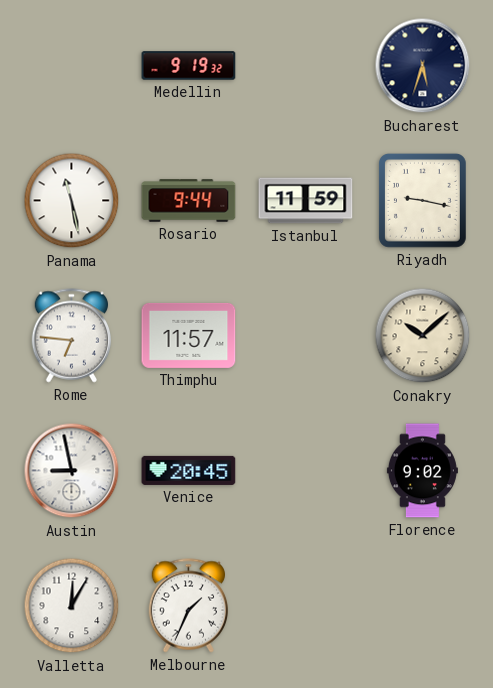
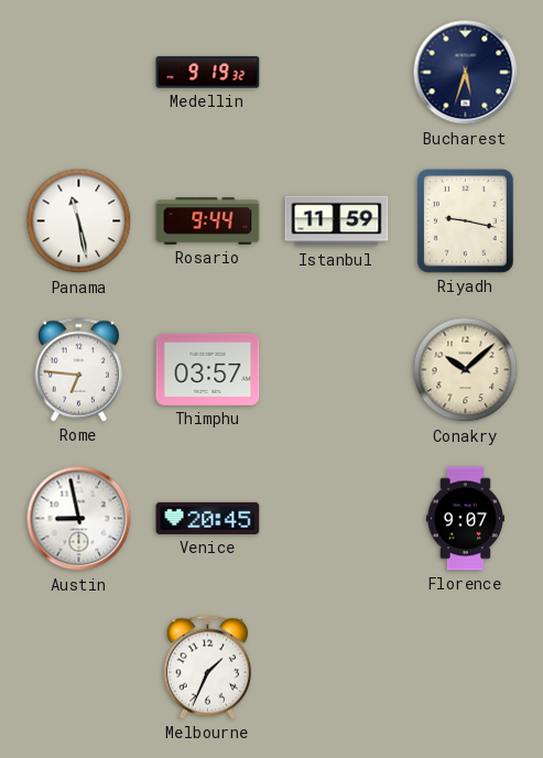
Thimphu: 11:57 -> 03:57 (208, 369)
Florence: 9:02 -> 9:07 (465, 519)
Valletta: 12:05 -> none (72, 606)
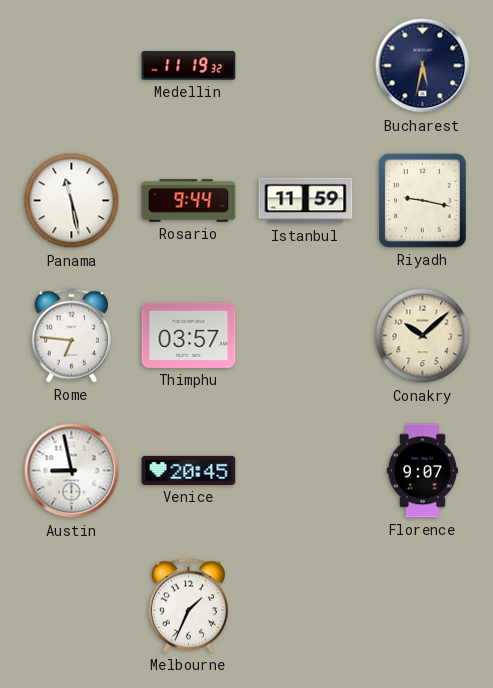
Medellin: 9:19 -> 11:19 (189, 66)
Bucharest: 5:33 -> 5:32 (423, 66)
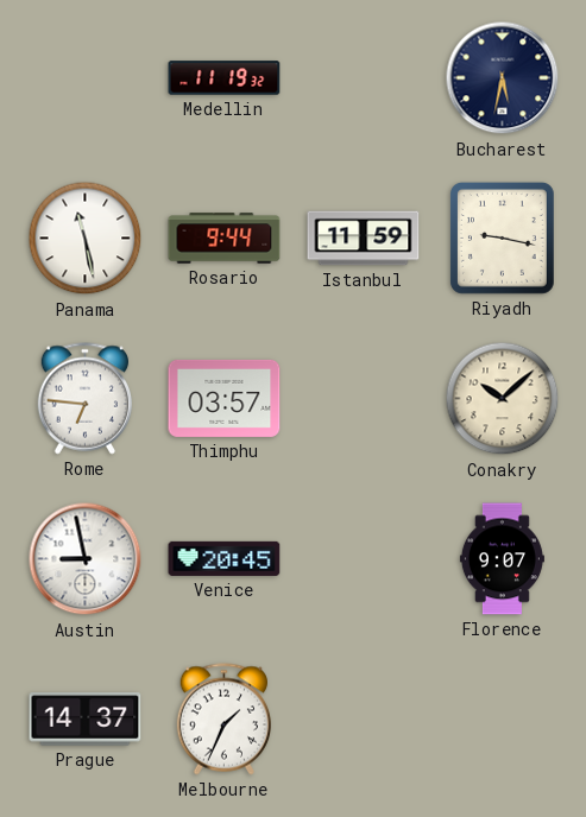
Prague: none -> 14:37 (86, 720)
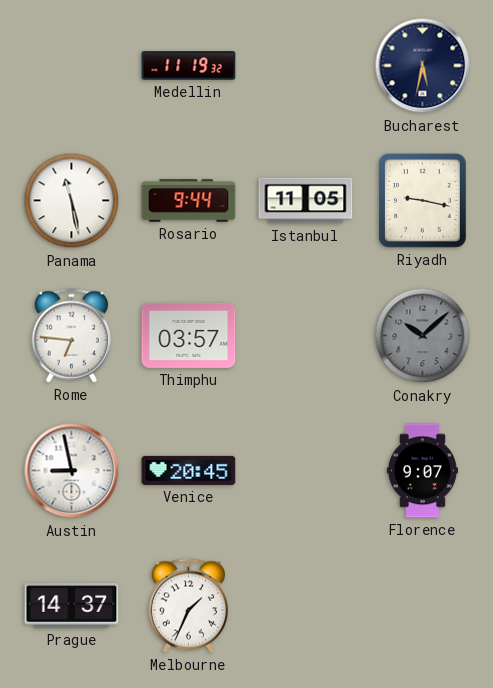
Istanbul: 11:59 -> 11:05 (306, 201)
Conakry dial: cream -> grey (423, 336)
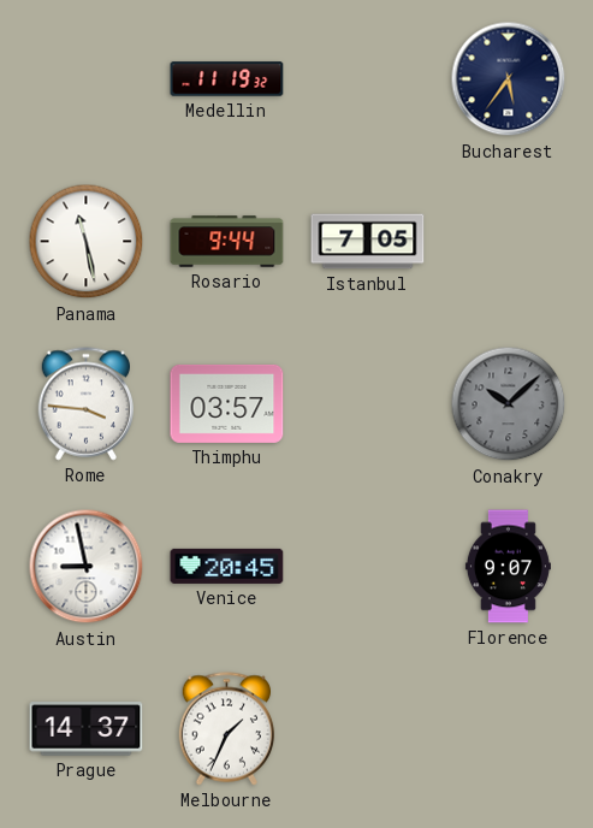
Bucharest: 5:32 -> 5:36 (509, 79)
Istanbul: 11:05 -> 7:05 (368, 242)
Riyadh: 9:17 -> none (422, 200)
Rome: 6:46 -> 3:46 (85, 404)
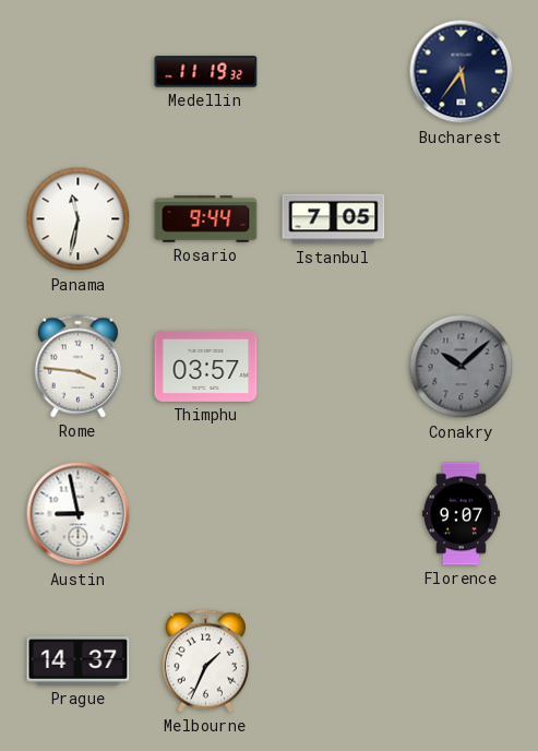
Panama: 11:28 -> 11:32 (79, 219)
Venice: 20:45 -> none (227, 566)
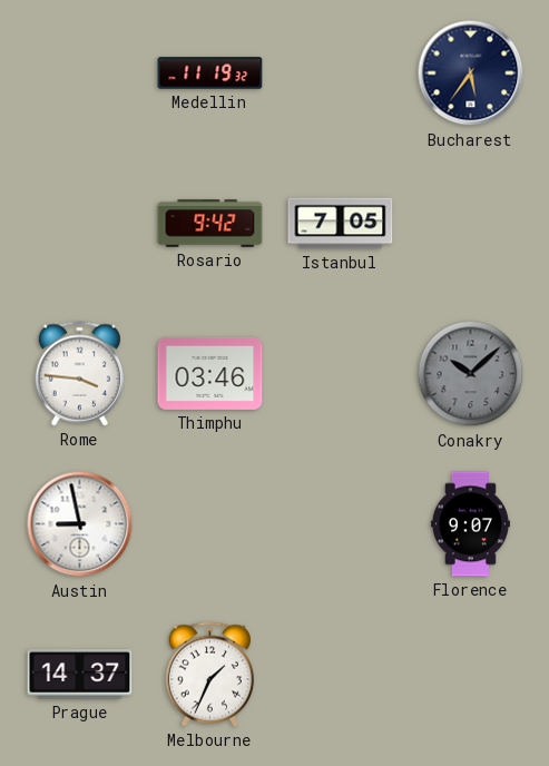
Panama: 11:32 -> none (79, 219)
Rosario: 9:44 -> 9:42 (210, 224)
Thimphu: 03:57 -> 03:46 (210, 373)
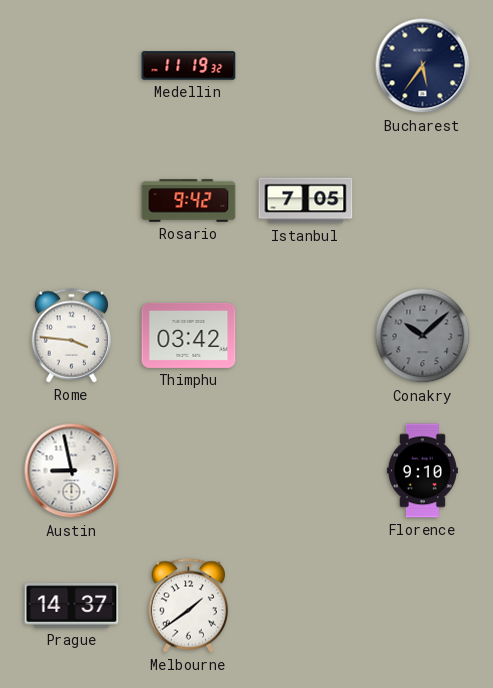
Thimphu: 03:46 -> 03:42 (189, 335)
Florence: 9:07 -> 9:10 (422, 471)
Melbourne: 1:34 -> 1:39 (188, 606)
